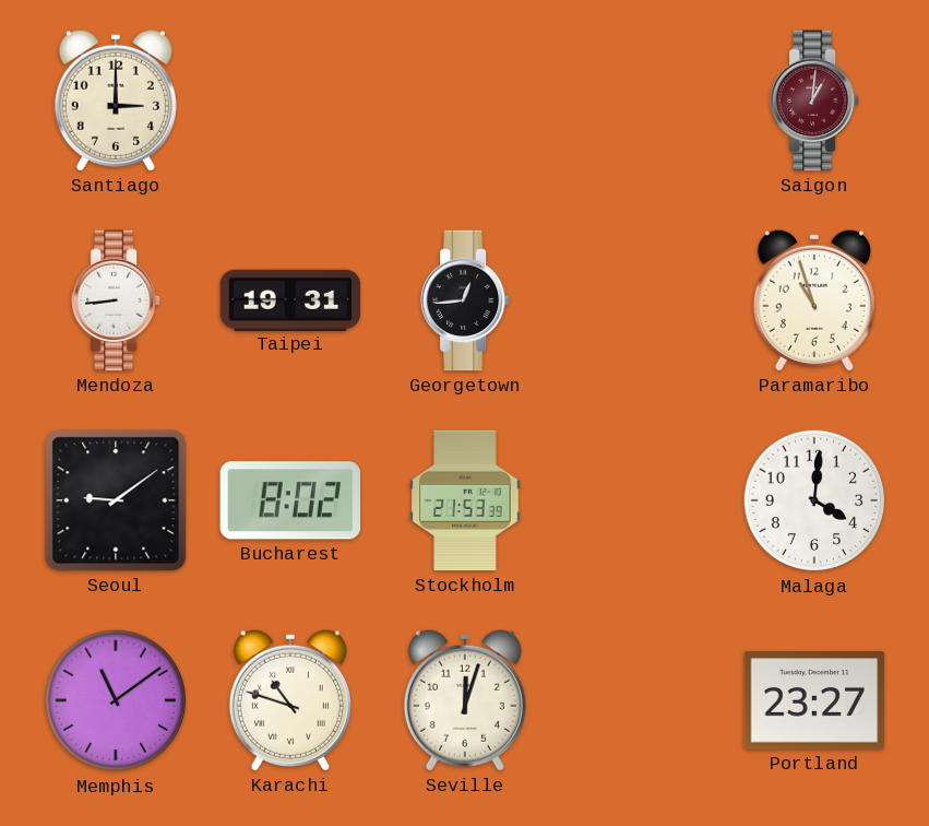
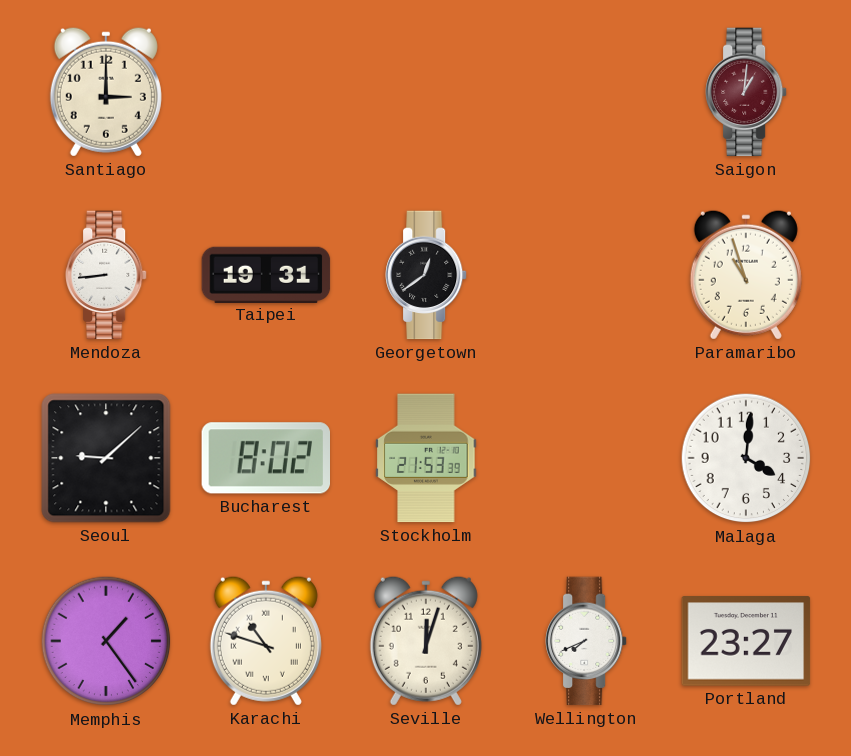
Georgetown: 12:44 -> 12:39 (427, 275)
Seoul: 9:09 -> 9:08 (106, 458)
Memphis: 11:09 -> 1:24 (106, 641)
Wellington: none -> 7:41 (587, 641)
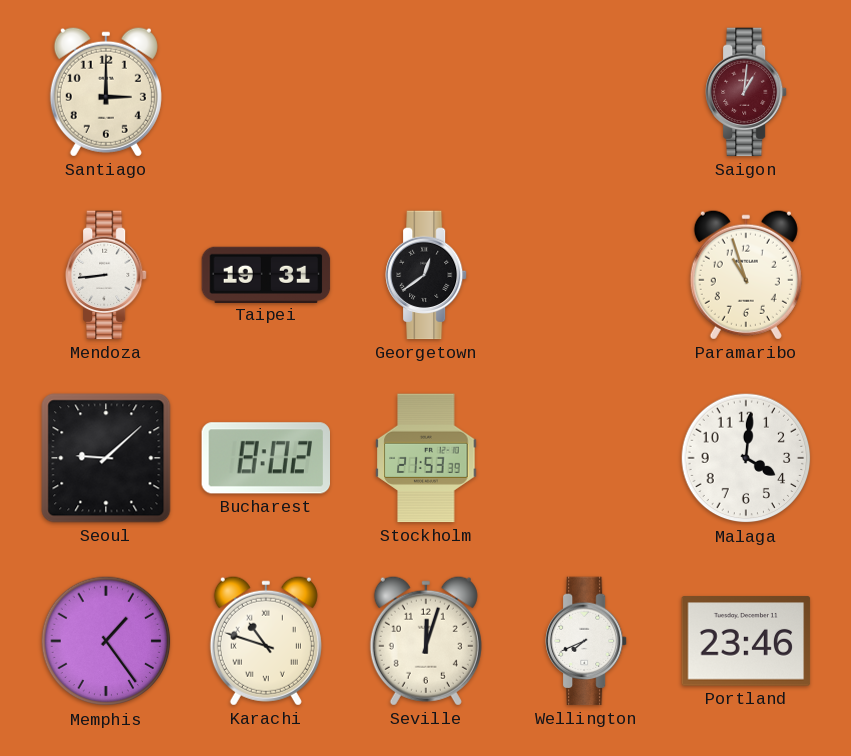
Portland: 23:27 -> 23:46 (746, 641)
